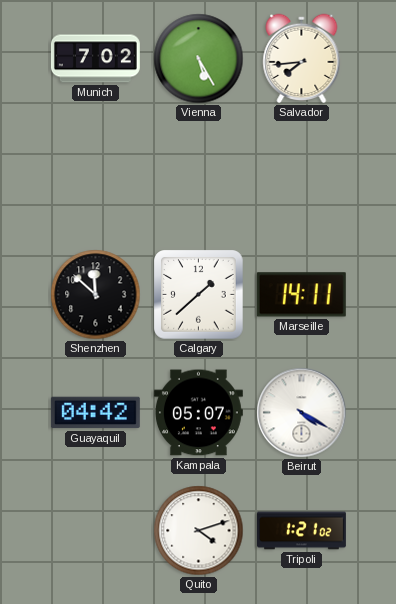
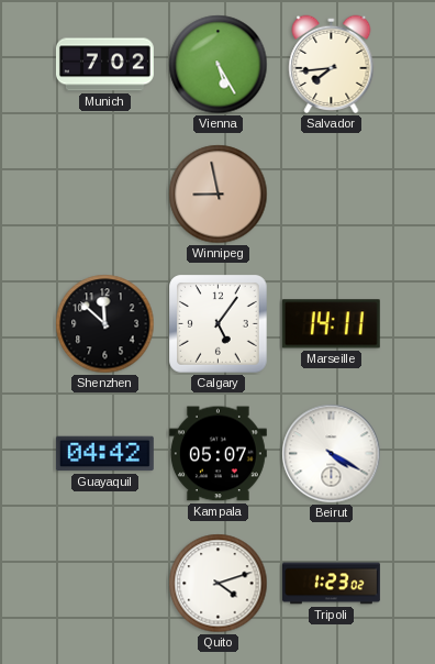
Winnipeg: none -> 8:58 (219, 195)
Calgary: 1:38 -> 5:06 (219, 324)
Tripoli: 1:21 -> 1:23 (332, 584)
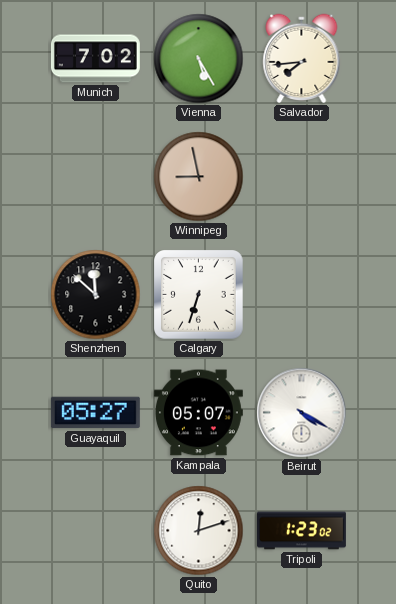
Calgary: 5:06 -> 6:33 (199, 295)
Marseille: 14:11 -> none (331, 324)
Guayaquil: 04:42 -> 05:27 (95, 413)
Quito: 4:12 -> 12:12 (199, 531)
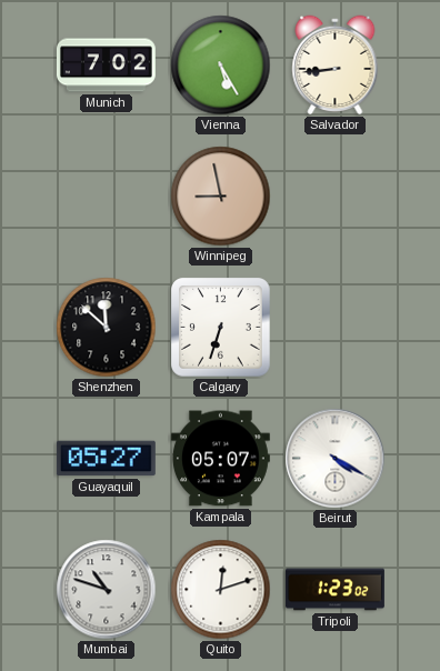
Salvador: 7:44 -> 8:44 (336, 66)
Mumbai: none -> 10:48 (107, 590)
